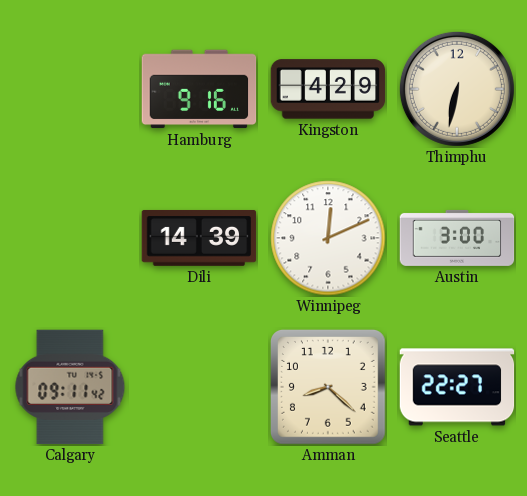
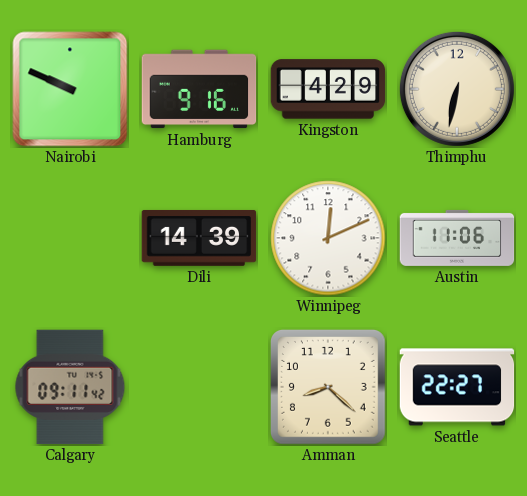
Nairobi: none -> 9:49 (70, 89)
Austin: 3:00 -> 11:06 (457, 238)
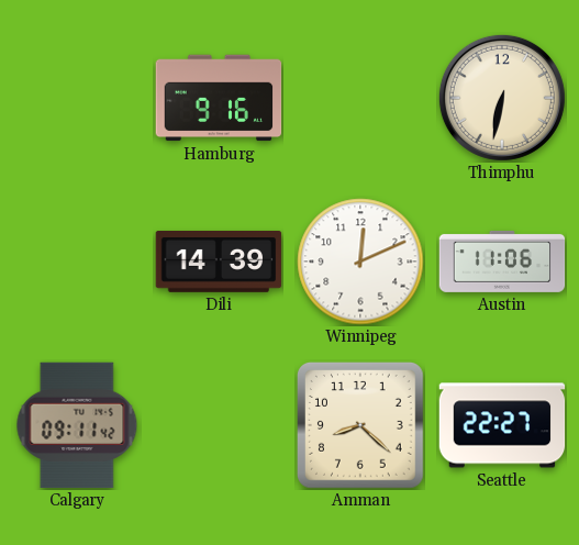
Nairobi: 9:49 -> none (70, 89)
Kingston: 4:29 -> none (328, 89)
